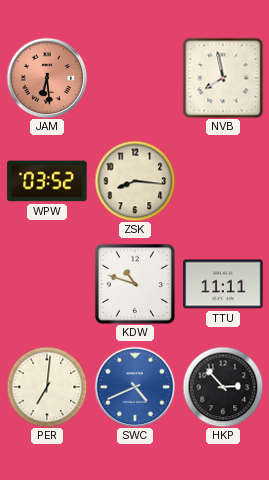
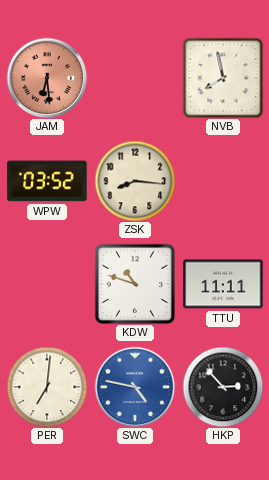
SWC: 4:41 -> 4:47 (135, 387)
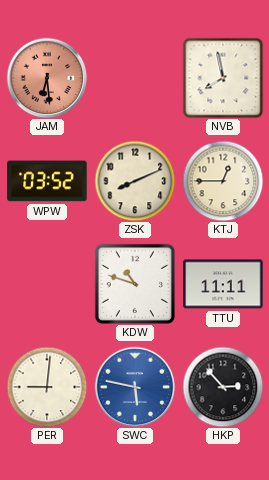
ZSK: 8:16 -> 8:11 (135, 181)
KTJ: none -> 12:45 (223, 181)
PER: 7:01 -> 9:01 (47, 387)
SWC: 4:47 -> 5:47 (135, 387)
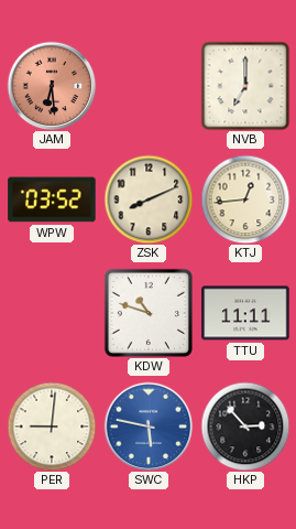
NVB: 7:58 -> 7:00 (245, 86)
KTJ: 12:45 -> 12:44 (245, 199)
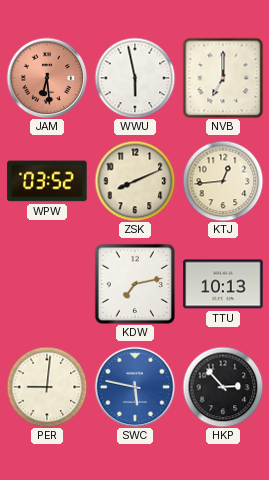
WWU: none -> 5:58 (135, 78)
KDW: 10:48 -> 7:13 (135, 284)
TTU: 11:11 -> 10:13 (223, 284)
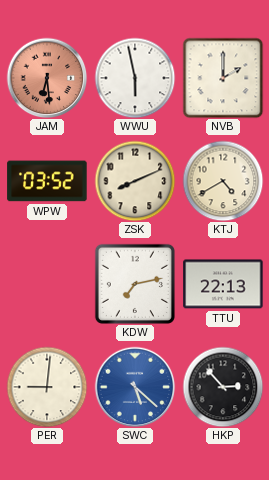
NVB: 7:00 -> 2:00 (223, 78)
KTJ: 12:44 -> 4:40 (223, 181)
TTU: 10:13 -> 22:13 (223, 284)
SWC: 5:47 -> 5:22 (135, 387)
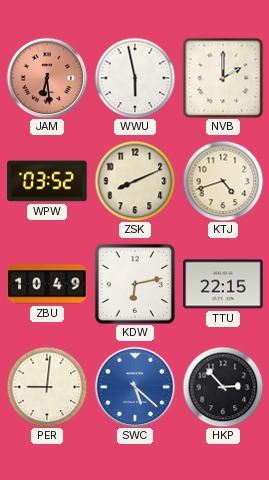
KTJ: 4:40 -> 4:42 (223, 181)
ZBU: none -> 10:49 (47, 284)
KDW: 7:13 -> 6:13 (135, 284)
TTU: 22:13 -> 22:15 (223, 284)
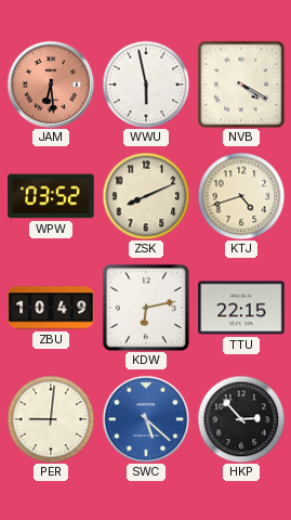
NVB: 2:00 -> 4:20 (241, 84)
